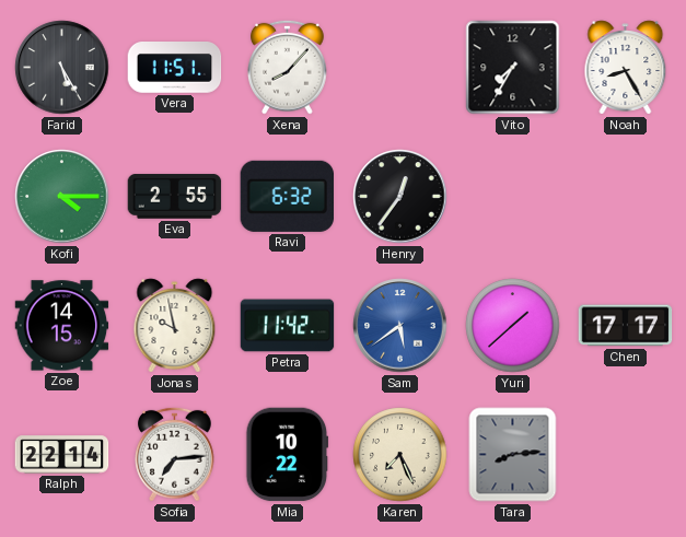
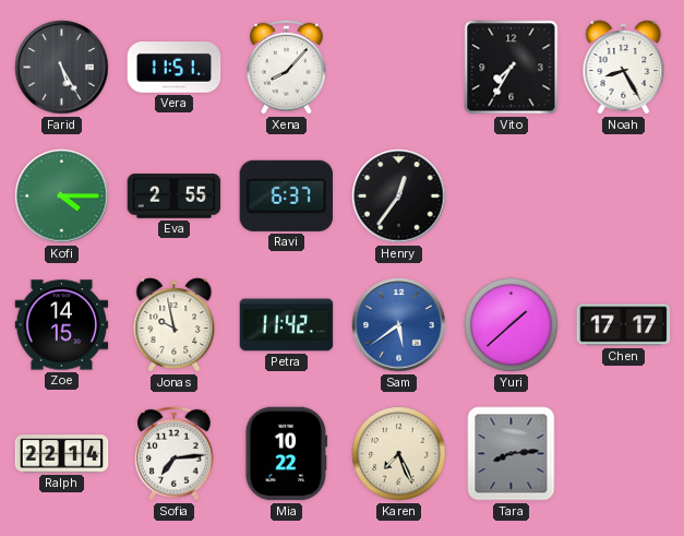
Ravi: 6:32 -> 6:37 (286, 195)
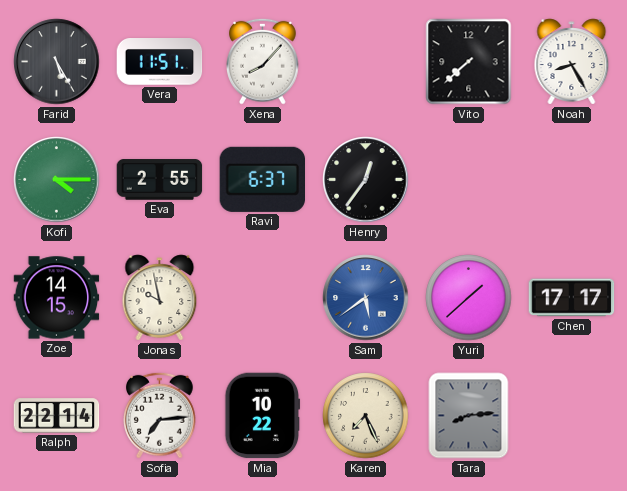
Vito: 7:35 -> 7:38 (469, 62)
Petra: 11:42 -> none (287, 325)
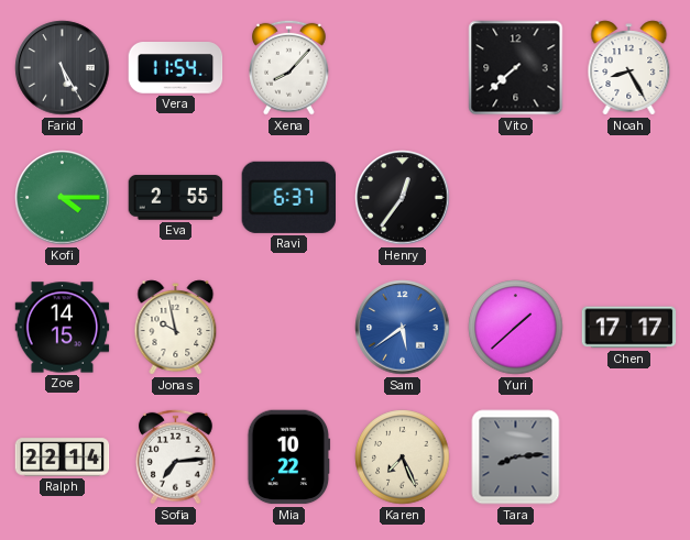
Vera: 11:51 -> 11:54 (176, 68)
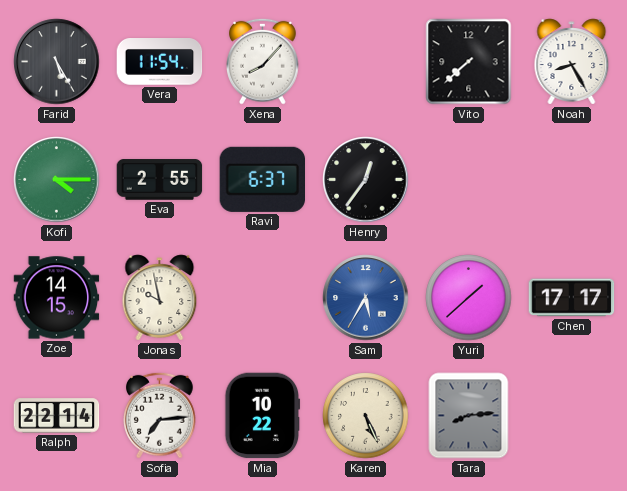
Sam: 5:39 -> 5:35 (366, 298)
Karen: 7:26 -> 5:26 (366, 416)
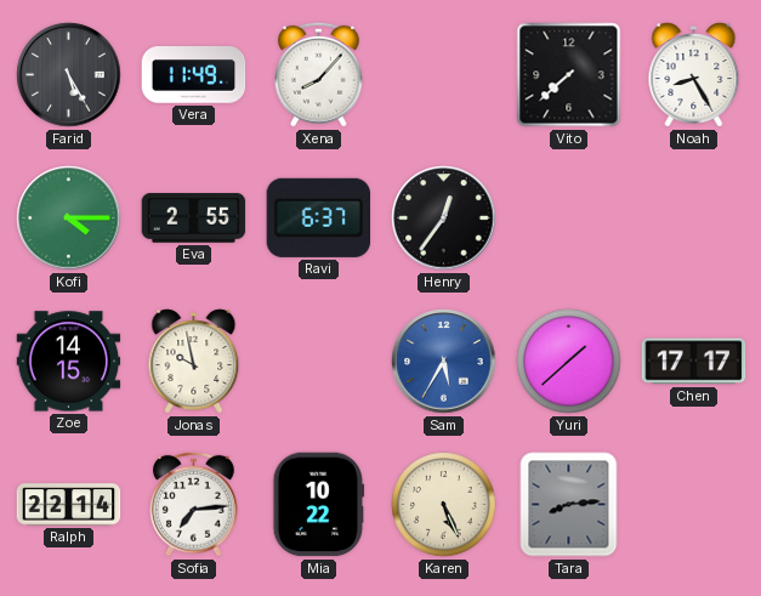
Vera: 11:54 -> 11:49 (194, 75)
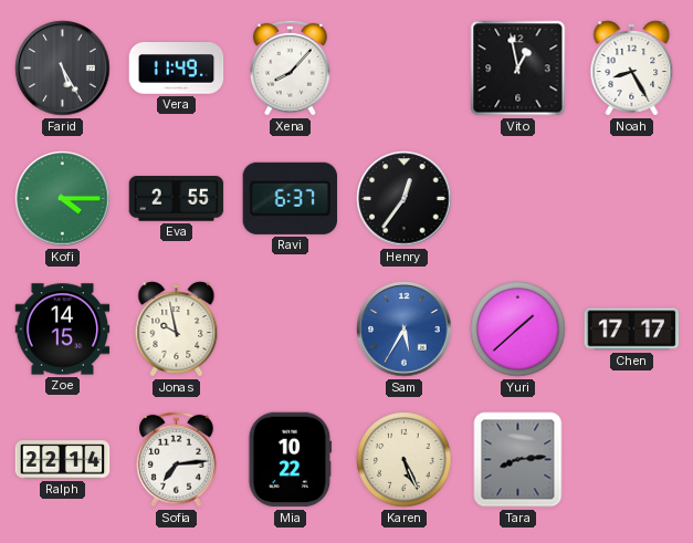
Vito: 7:38 -> 12:58 (518, 69)
